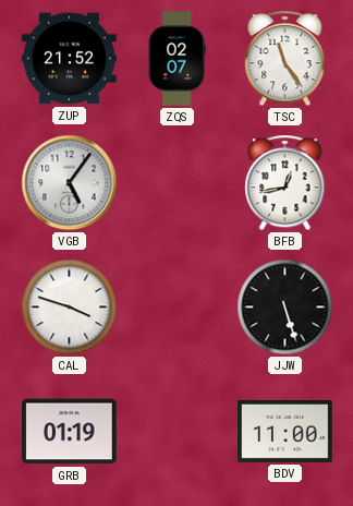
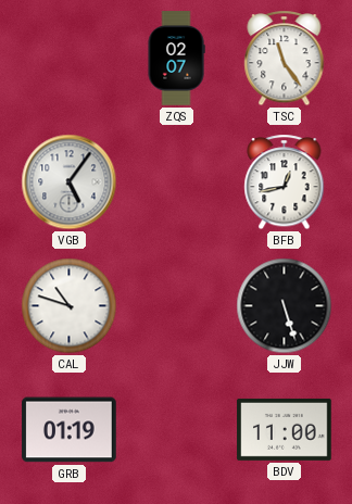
ZUP: 21:52 -> none (70, 59)
CAL: 3:48 -> 10:48 (70, 306)
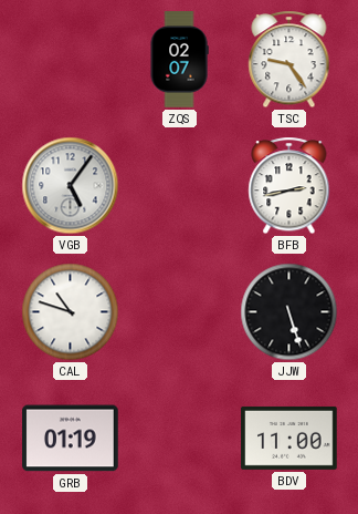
TSC: 11:24 -> 9:24 (289, 60)
BFB: 12:43 -> 2:43 (289, 186)
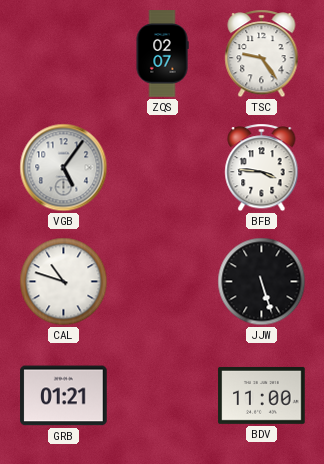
BFB: 2:43 -> 3:46 (262, 168)
GRB: 01:19 -> 01:21 (64, 396)
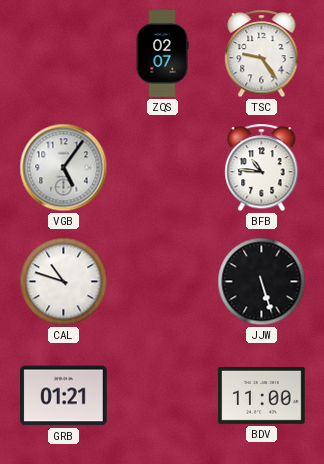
BFB: 3:46 -> 10:46 (262, 168)
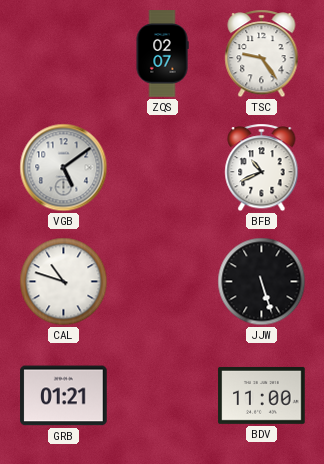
VGB: 5:06 -> 5:09 (64, 168)
BFB: 10:46 -> 10:41 (262, 168)
